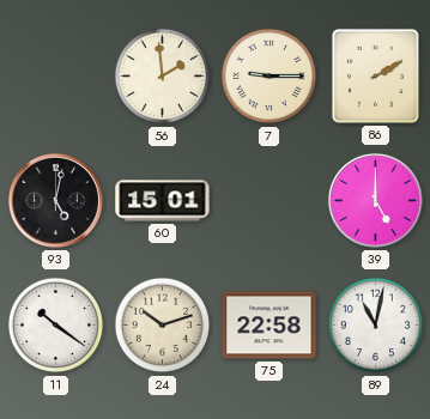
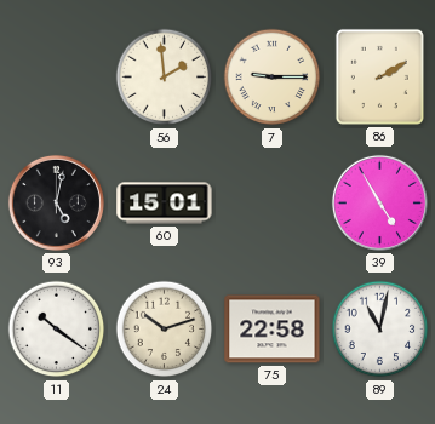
39: 5:00 -> 4:55 (379, 202)
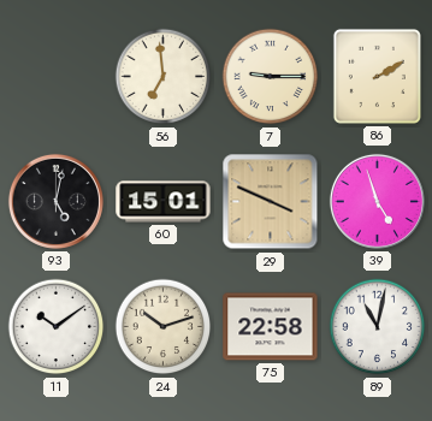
56: 1:59 -> 6:59 (164, 77)
29: none -> 3:49 (271, 202)
39: 4:55 -> 4:57 (377, 201)
11: 10:21 -> 10:09 (57, 327)
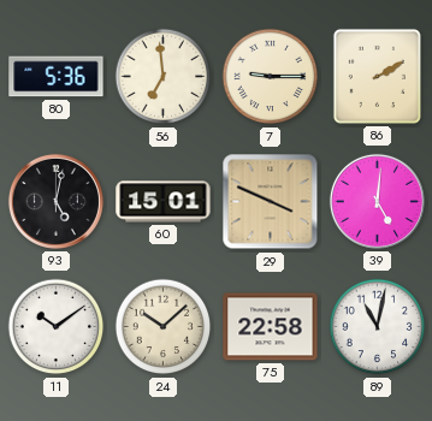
80: none -> 5:36 (57, 77)
39: 4:57 -> 5:01 (377, 201)
24: 10:12 -> 10:08 (164, 327)
